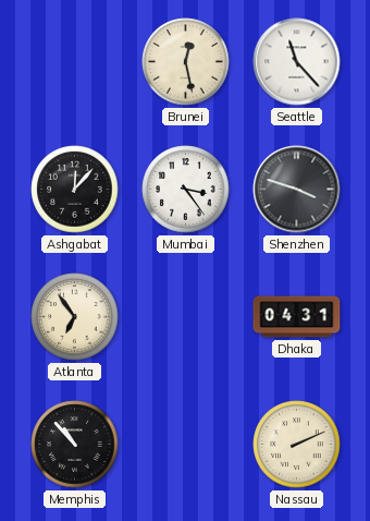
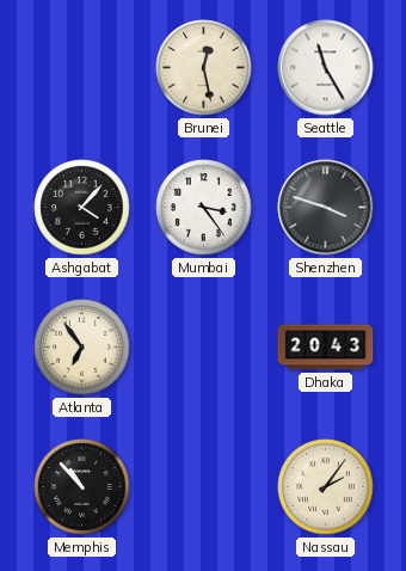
Seattle: 11:23 -> 11:25 (326, 68)
Ashgabat: 12:07 -> 4:07 (82, 208)
Dhaka: 04:31 -> 20:43 (326, 348)
Nassau: 2:11 -> 2:06 (326, 487)
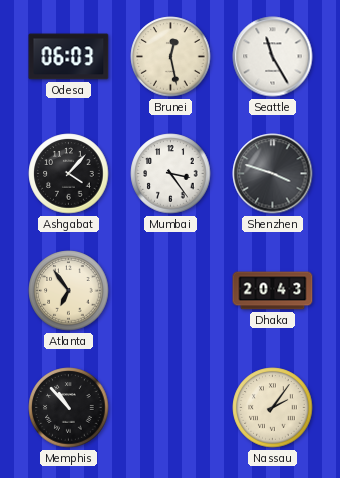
Odesa: none -> 06:03 (69, 57)
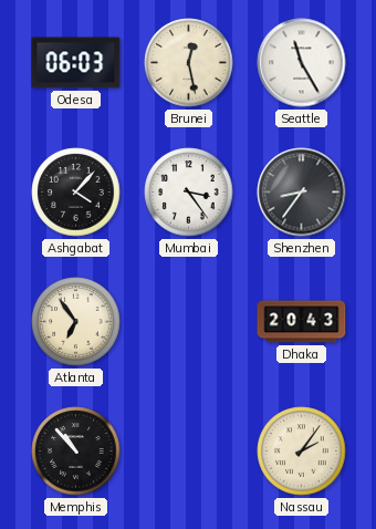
Shenzhen: 3:48 -> 8:36 (302, 193)
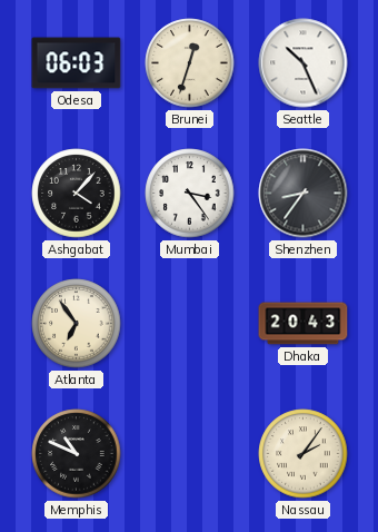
Brunei: 12:28 -> 12:33 (190, 63)
Seattle: 11:25 -> 10:26 (304, 63)
Memphis: 10:53 -> 10:49 (77, 454)
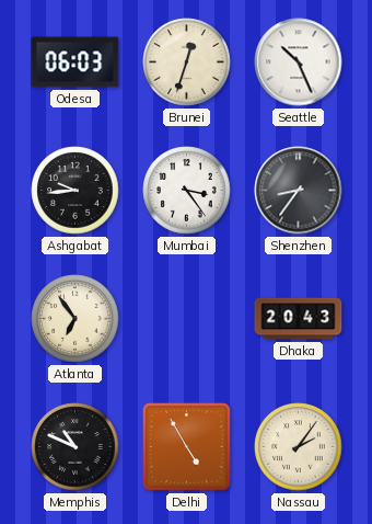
Ashgabat: 4:07 -> 9:44 (75, 191)
Delhi: none -> 4:55 (186, 446)
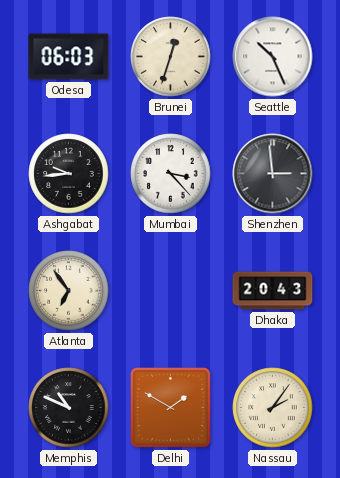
Mumbai: 3:24 -> 3:23 (171, 174)
Shenzhen: 8:36 -> 2:59 (273, 174)
Delhi: 4:55 -> 1:50 (170, 407)
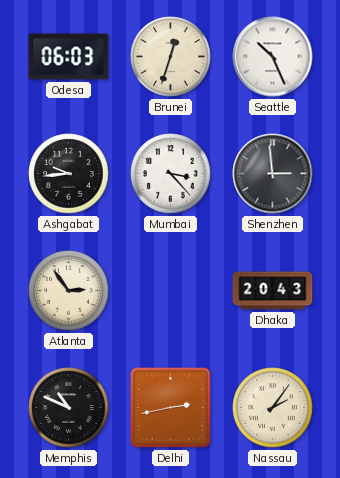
Atlanta: 6:54 -> 2:54 (69, 291)
Delhi: 1:50 -> 2:43 (170, 407)
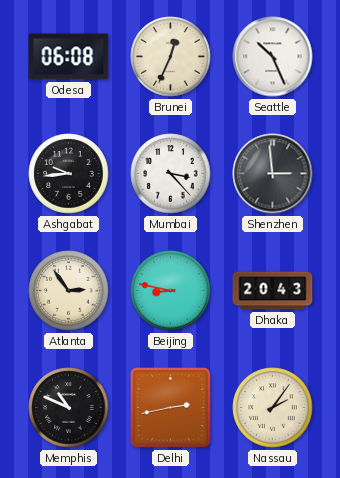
Odesa: 06:03 -> 06:08 (69, 57)
Brunei: 12:33 -> 12:34 (171, 57)
Beijing: none -> 8:47 (171, 291)
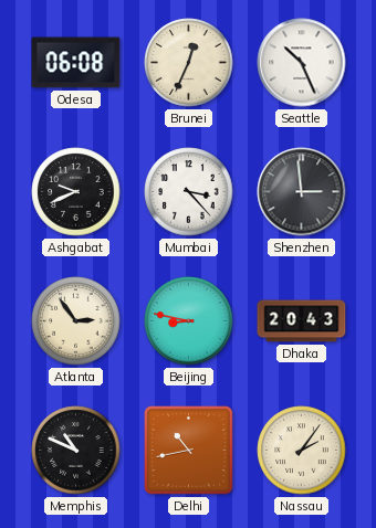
Ashgabat: 9:44 -> 9:41 (76, 192)
Delhi: 2:43 -> 10:43 (188, 450)
